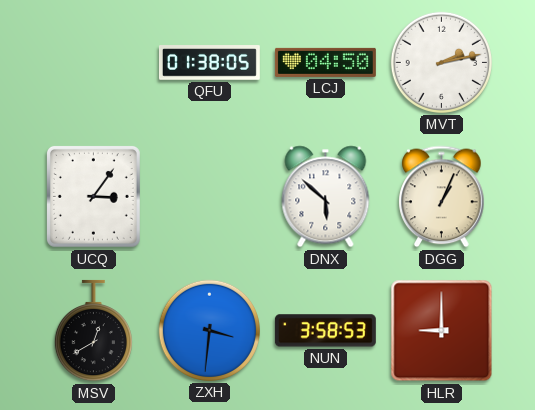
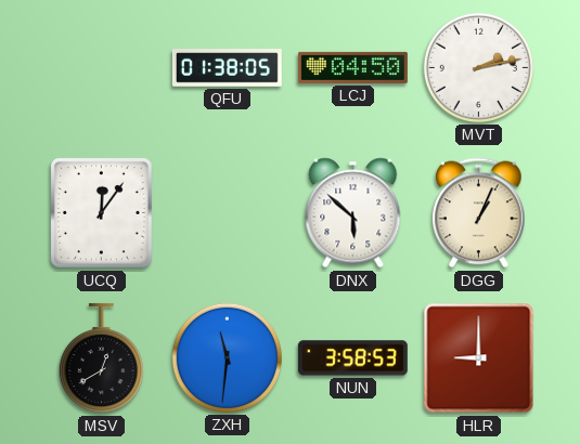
UCQ: 3:06 -> 12:06 (101, 212)
ZXH: 3:31 -> 11:31 (227, 357)
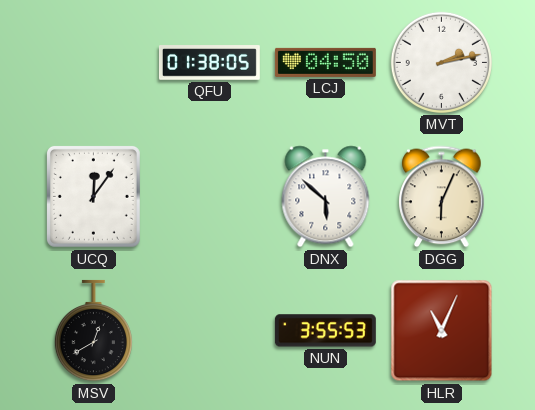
DGG: 1:04 -> 6:04 (442, 197)
ZXH: 11:31 -> none (227, 357)
NUN: 3:58 -> 3:55 (325, 331)
HLR: 9:00 -> 11:04 (442, 331)
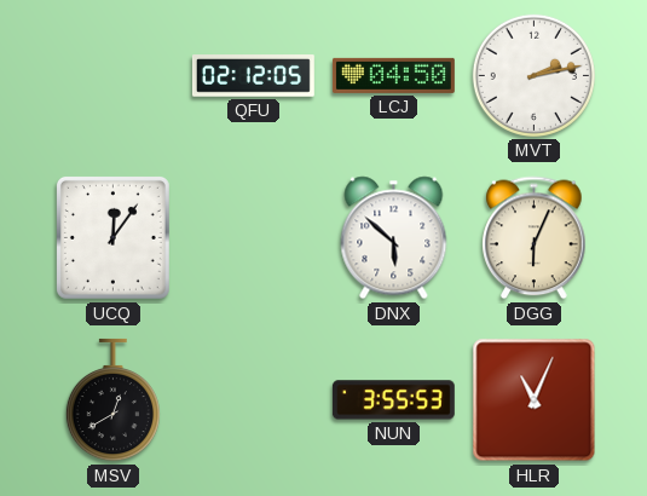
QFU: 01:38 -> 02:12 (253, 76)
